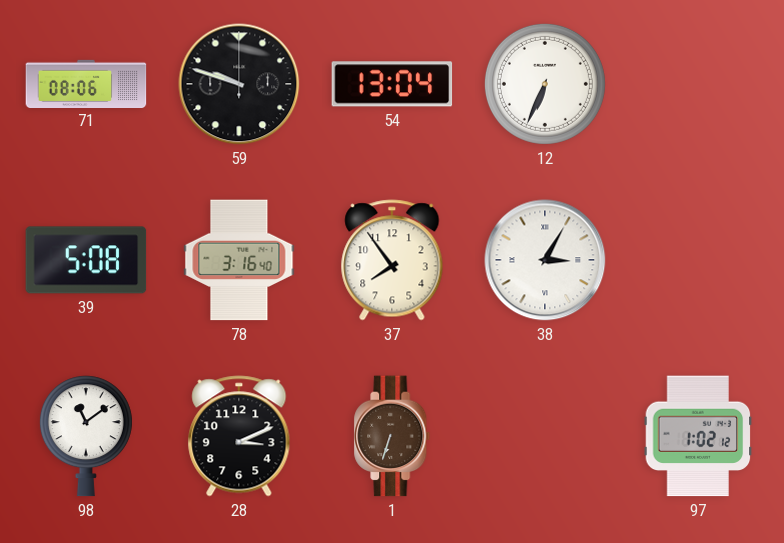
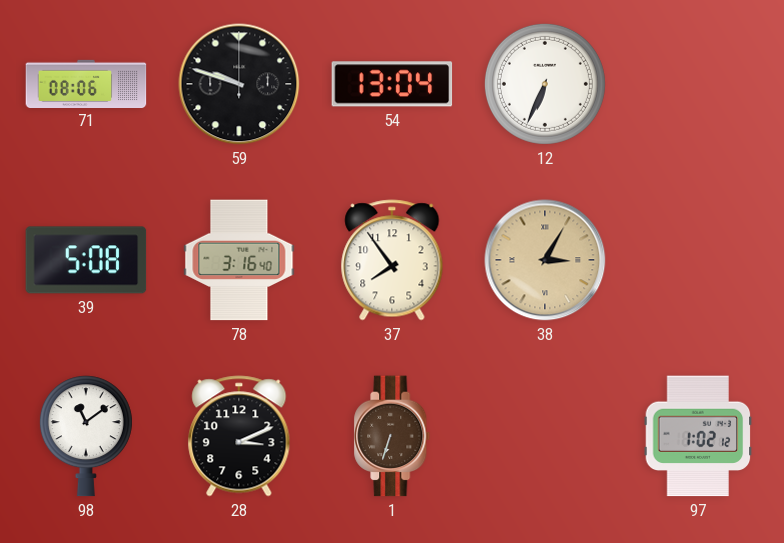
38 dial: white -> champagne (545, 260)
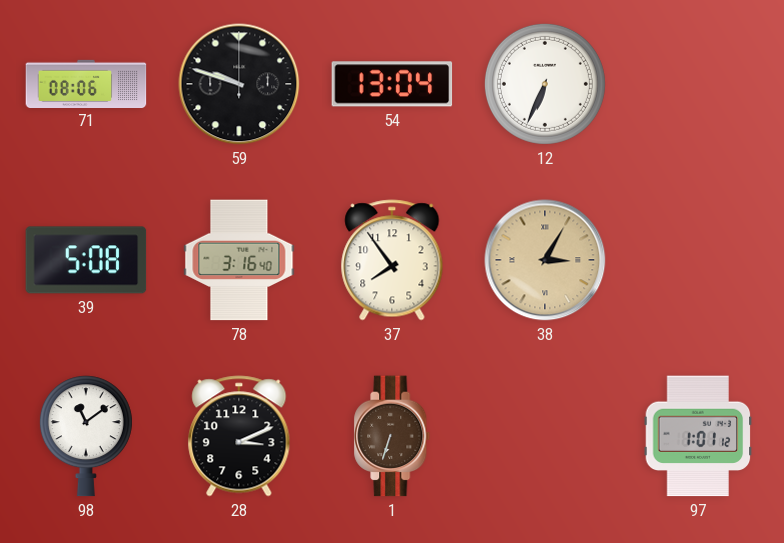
97: 1:02 -> 1:01 (698, 436)
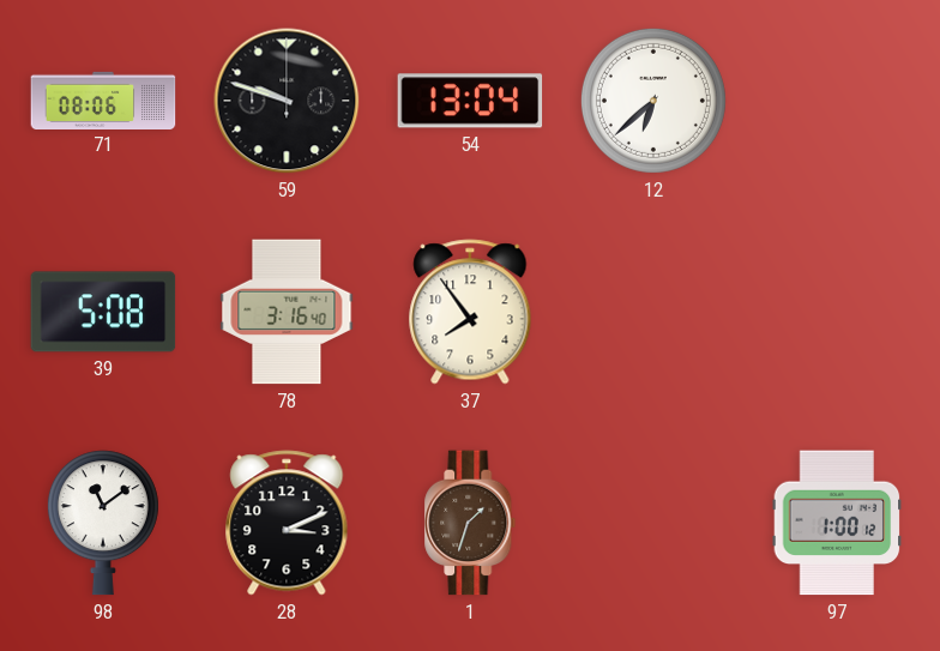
12: 6:34 -> 6:38 (653, 101)
38: 3:05 -> none (545, 260)
1: 6:33 -> 1:33 (470, 523)
97: 1:01 -> 1:00 (837, 523)
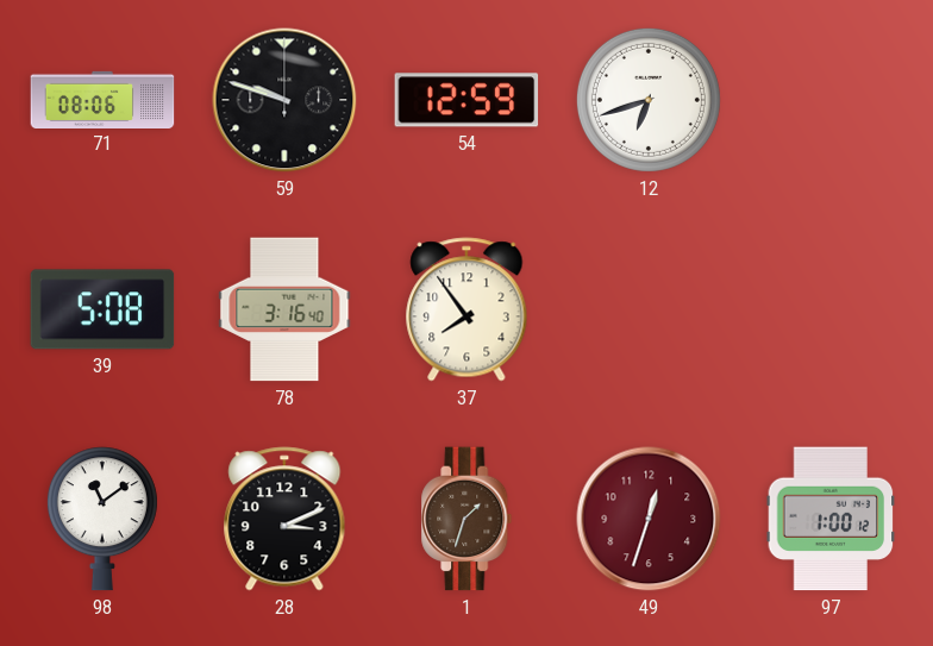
54: 13:04 -> 12:59 (467, 100)
12: 6:38 -> 6:42 (649, 100)
49: none -> 12:33 (649, 519)
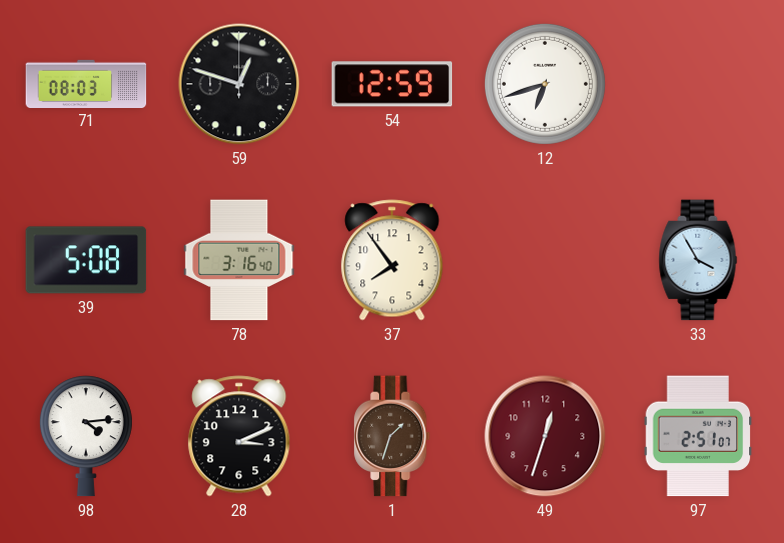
71: 08:06 -> 08:03 (86, 83)
59: 9:48 -> 12:48 (239, 84)
33: none -> 3:55 (698, 260)
98: 11:09 -> 4:14 (86, 436)
97: 1:00 -> 2:51 (698, 436)
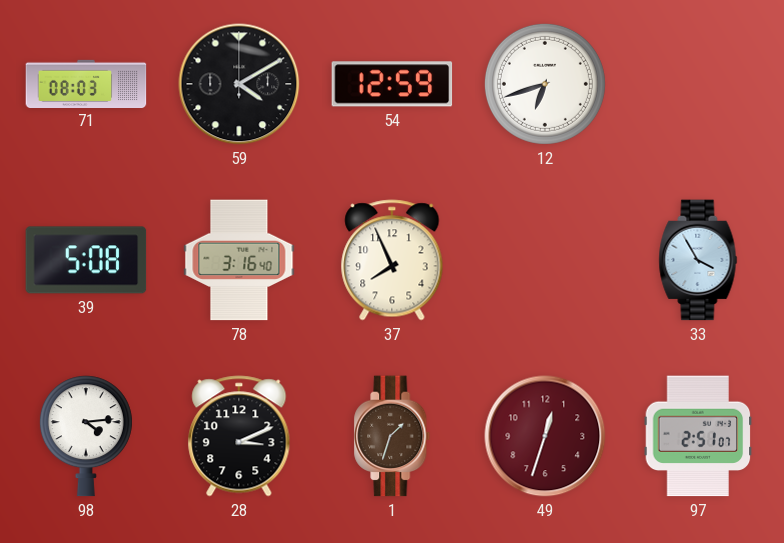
59: 12:48 -> 4:10 (239, 84)
37: 7:54 -> 7:56 (392, 260)
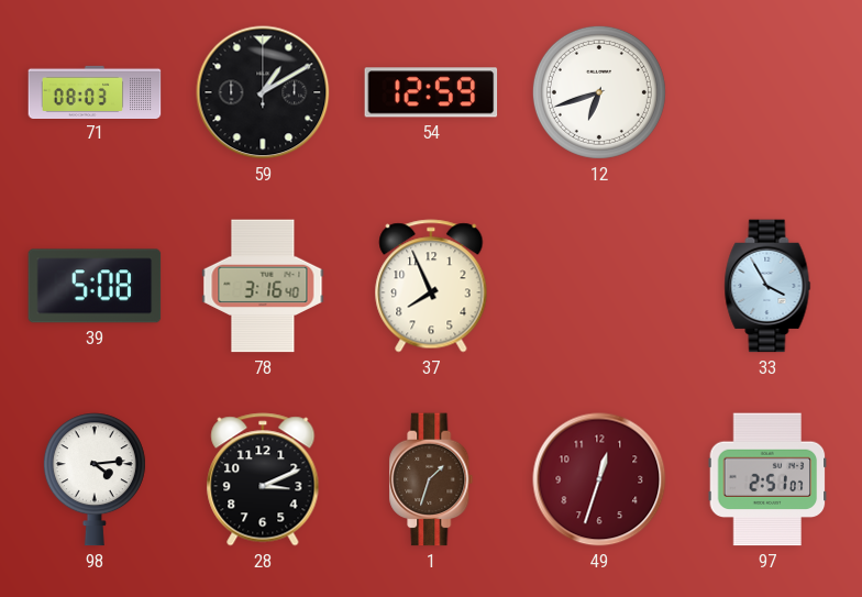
59: 4:10 -> 1:10 (263, 92)
